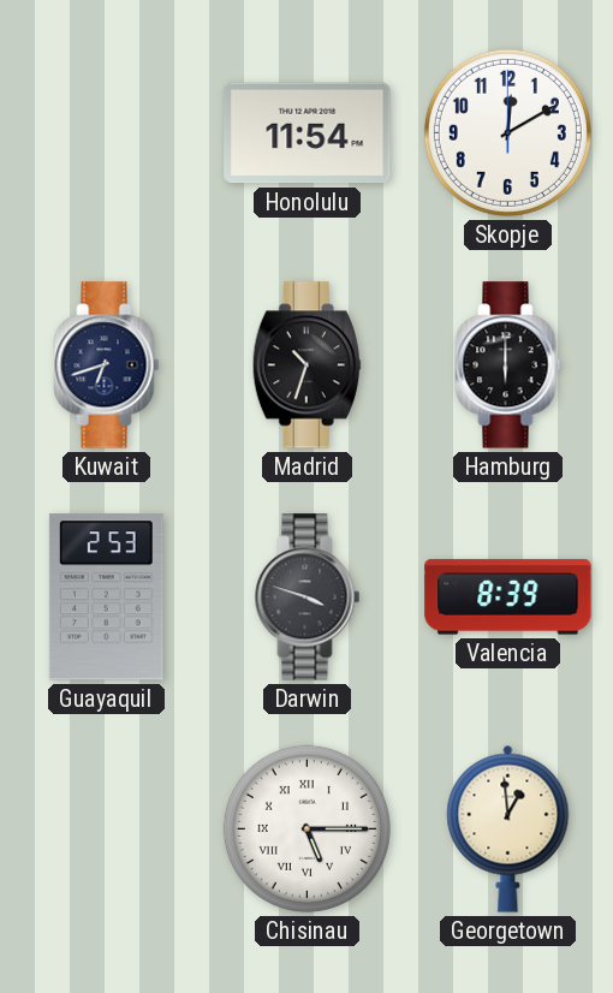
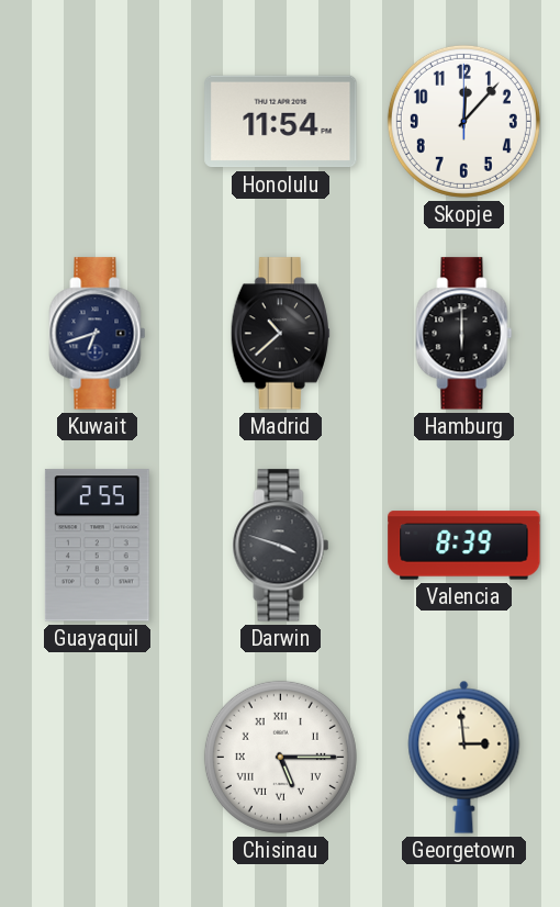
Skopje: 12:10 -> 12:07 (463, 121)
Madrid: 10:33 -> 10:38 (280, 334)
Guayaquil: 2:53 -> 2:55 (97, 546)
Georgetown: 12:59 -> 2:59 (464, 757)
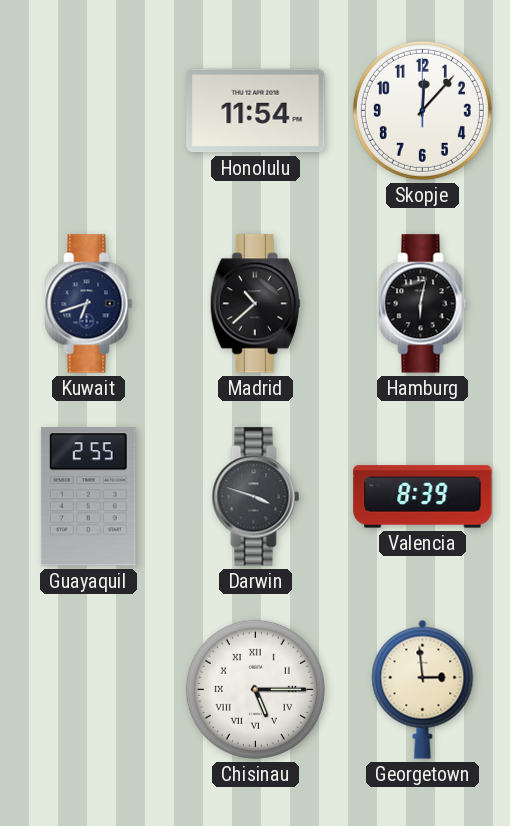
Hamburg: 6:00 -> 6:02 (423, 304)
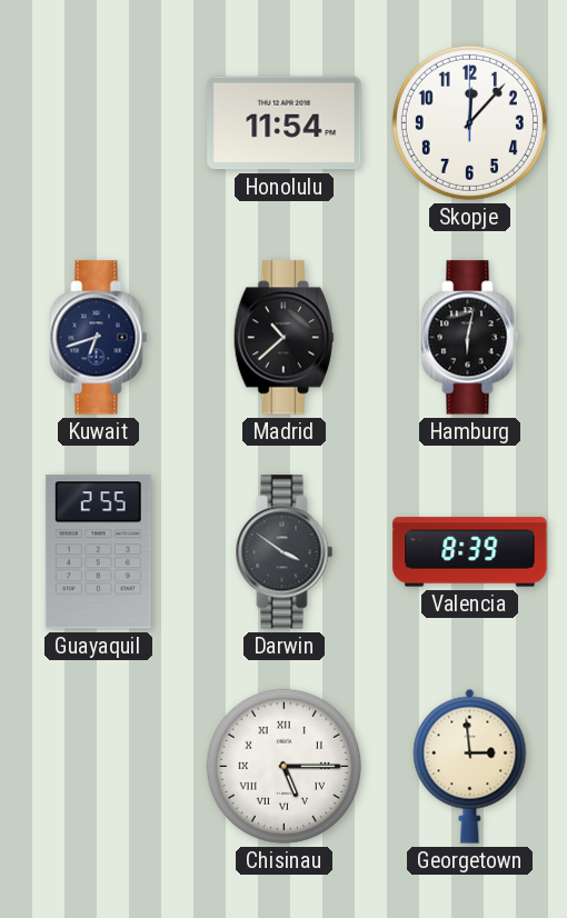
Darwin: 3:48 -> 3:51 (285, 552)
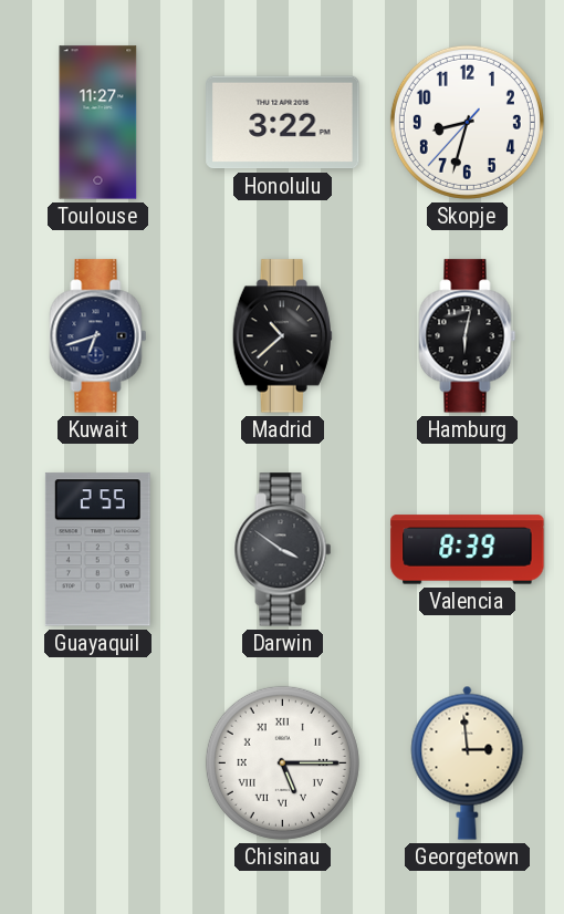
Toulouse: none -> 11:27 (98, 123)
Honolulu: 11:54 -> 3:22 (283, 123)
Skopje: 12:07 -> 8:32 (467, 122)
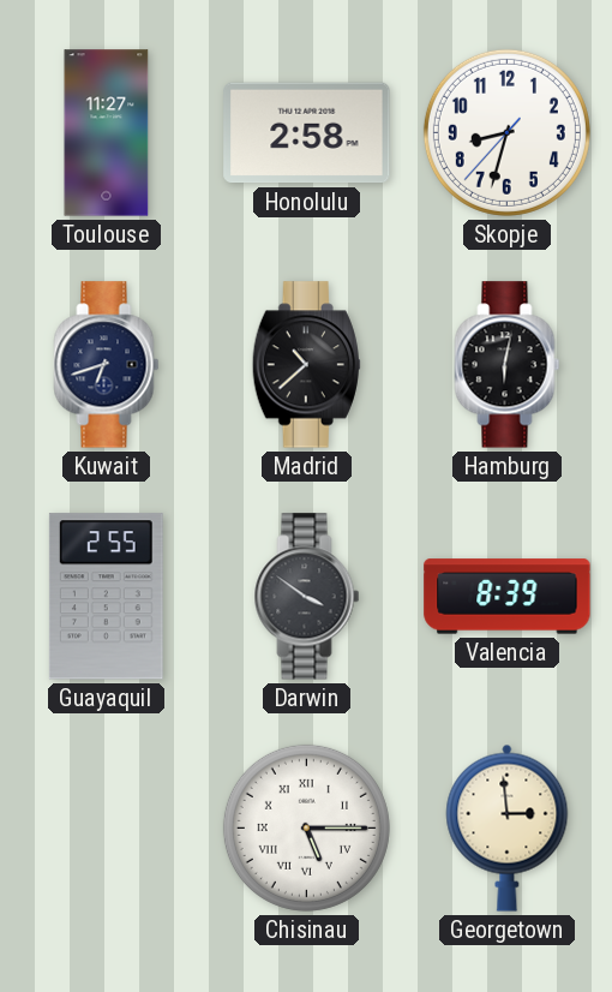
Honolulu: 3:22 -> 2:58 (307, 133)
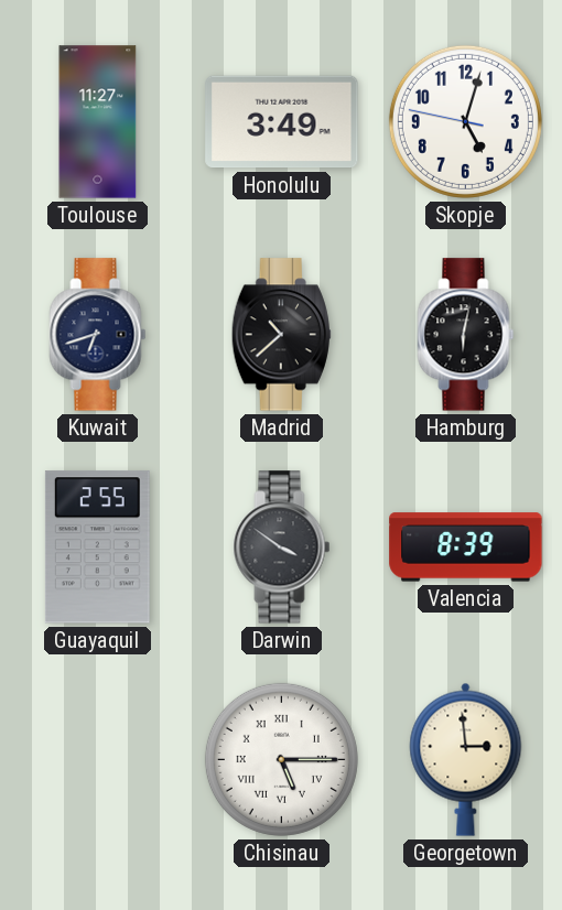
Honolulu: 2:58 -> 3:49 (282, 122)
Skopje: 8:32 -> 5:02 (465, 121)
